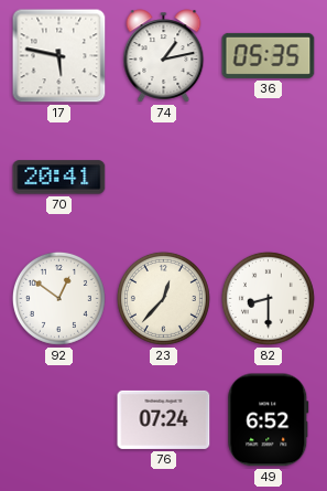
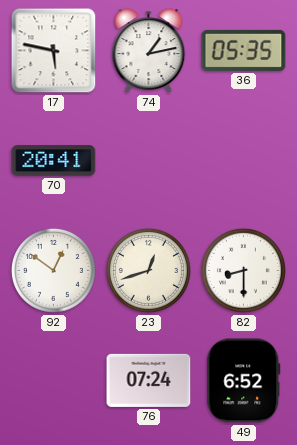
23: 12:37 -> 12:42 (148, 270)
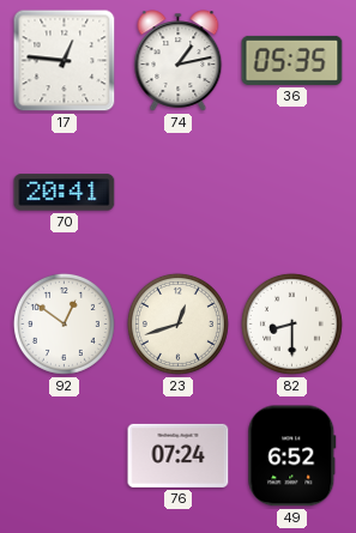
17: 5:47 -> 12:46 (65, 61)
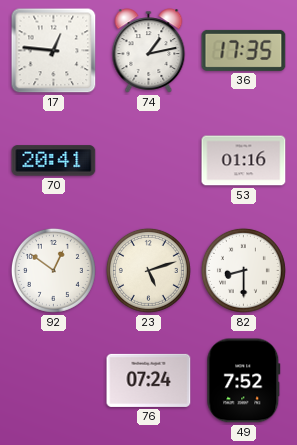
36: 05:35 -> 17:35 (244, 50)
53: none -> 01:16 (244, 161)
23: 12:42 -> 5:12 (148, 270)
49: 6:52 -> 7:52 (244, 381)
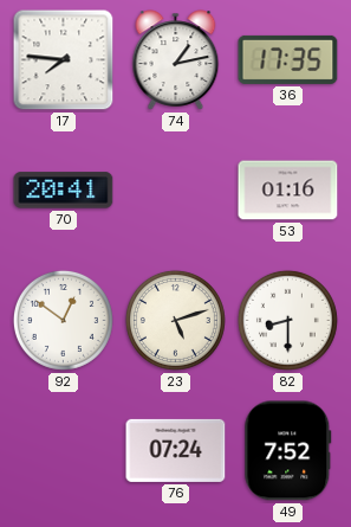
17: 12:46 -> 7:46 (64, 60)
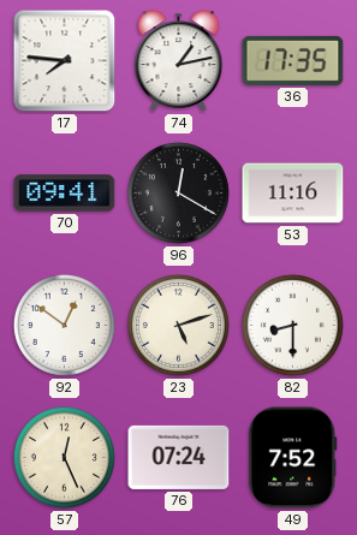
70: 20:41 -> 09:41 (65, 194)
96: none -> 12:20 (178, 192)
53: 01:16 -> 11:16 (293, 194)
57: none -> 12:26 (64, 457)
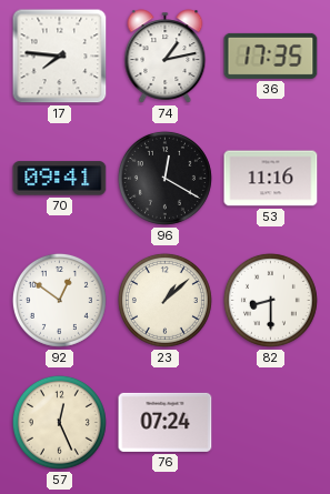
23: 5:12 -> 1:08 (164, 300)
49: 7:52 -> none (293, 458)
